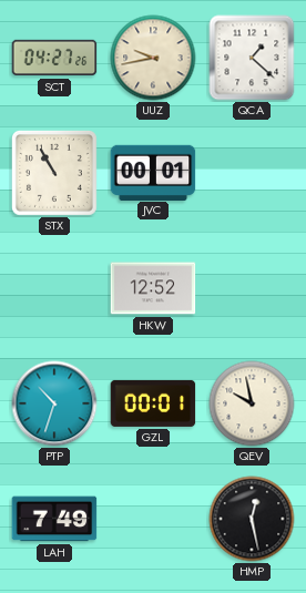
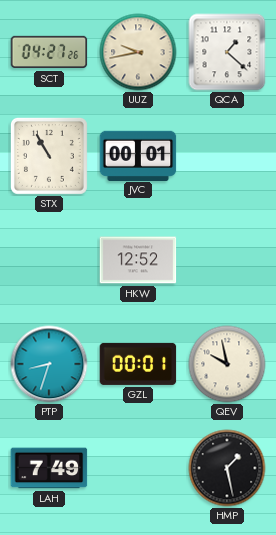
PTP: 10:33 -> 8:33 (49, 364)
HMP: 12:28 -> 1:28 (227, 468)
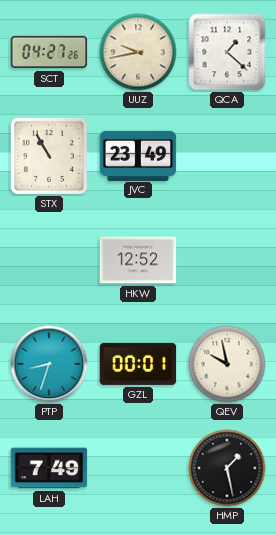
JVC: 00:01 -> 23:49 (138, 155)
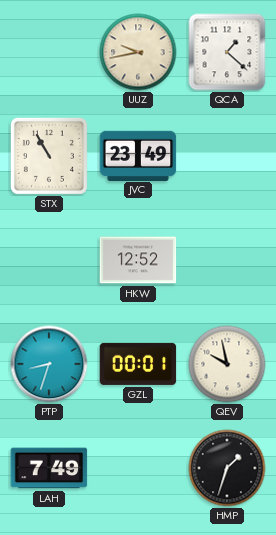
SCT: 04:27 -> none (49, 52)
HMP: 1:28 -> 1:33 (227, 468)
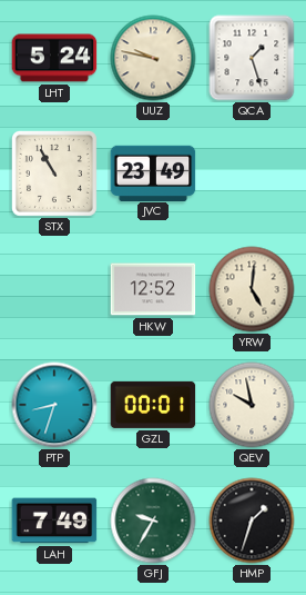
LHT: none -> 5:24 (54, 58)
UUZ: 9:43 -> 9:47 (153, 58)
QCA: 1:22 -> 1:27 (252, 58)
YRW: none -> 5:01 (252, 289)
GFJ: none -> 9:35 (153, 520)
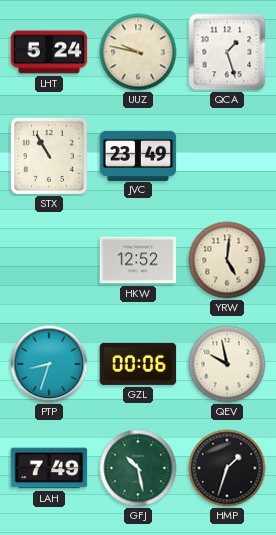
GZL: 00:01 -> 00:06 (138, 364)
GFJ: 9:35 -> 10:28 (138, 468)
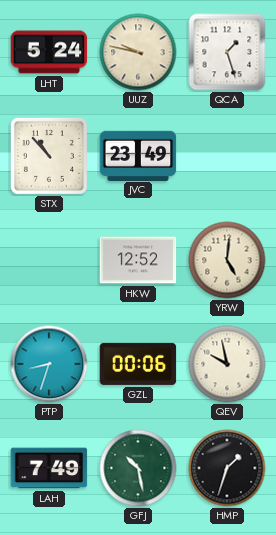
STX: 10:55 -> 10:53 (49, 156)
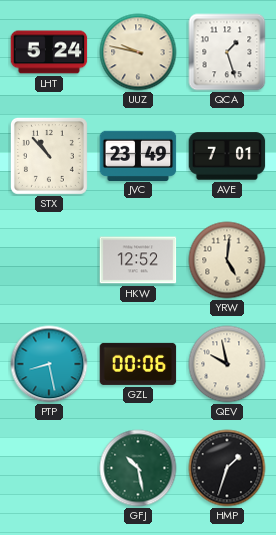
AVE: none -> 7:01 (227, 156)
PTP: 8:33 -> 8:28 (49, 364)
LAH: 7:49 -> none (49, 468)
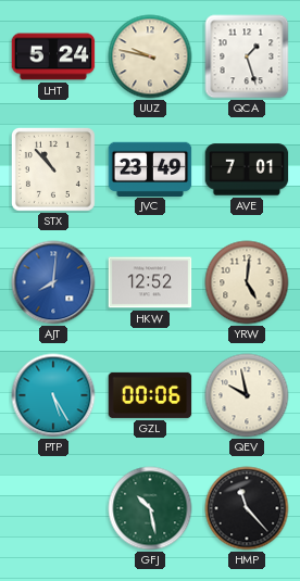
AJT: none -> 8:01 (53, 282)
PTP: 8:28 -> 5:25 (53, 395)
HMP: 1:33 -> 11:23 (247, 508)
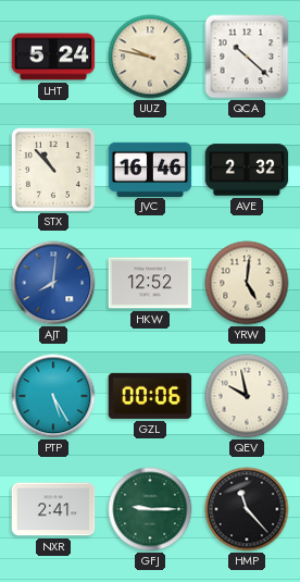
QCA: 1:27 -> 10:22 (247, 57)
JVC: 23:49 -> 16:46 (150, 169)
AVE: 7:01 -> 2:32 (247, 170)
NXR: none -> 2:41 (53, 509)
GFJ: 10:28 -> 9:15 (150, 509)
